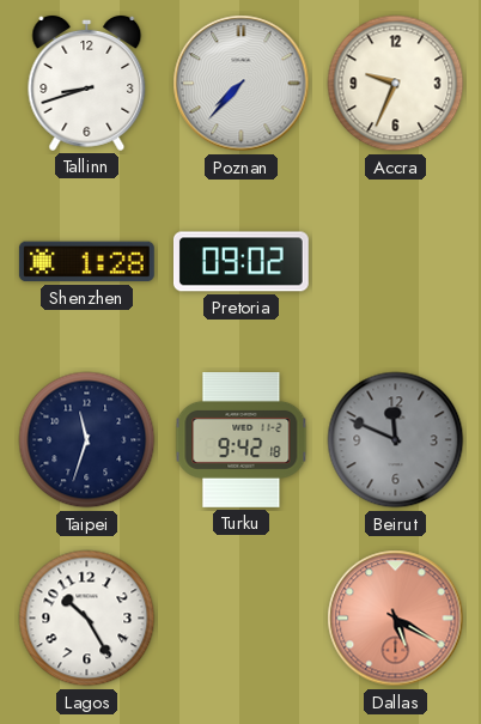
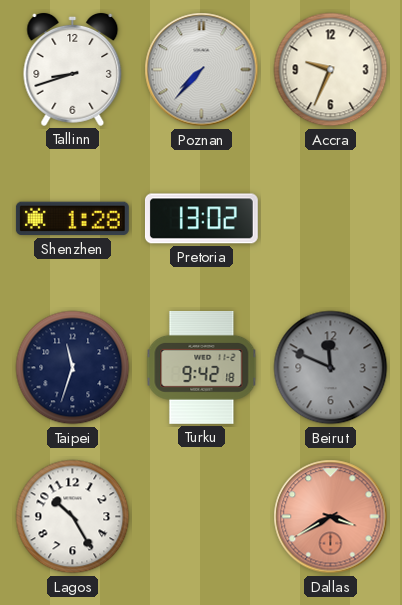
Pretoria: 09:02 -> 13:02 (201, 219)
Dallas: 5:20 -> 3:40 (331, 517)
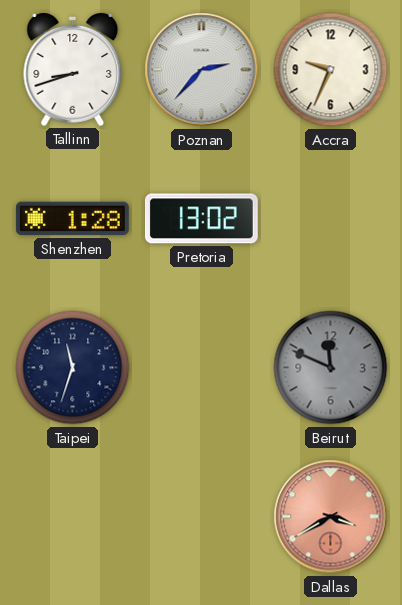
Poznan: 7:37 -> 2:37 (202, 70)
Turku: 9:42 -> none (202, 367)
Lagos: 10:25 -> none (73, 517)
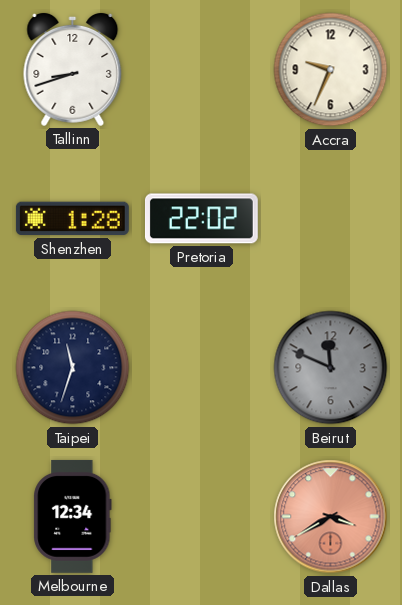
Poznan: 2:37 -> none (202, 70)
Pretoria: 13:02 -> 22:02 (201, 219)
Melbourne: none -> 12:34 (73, 516)
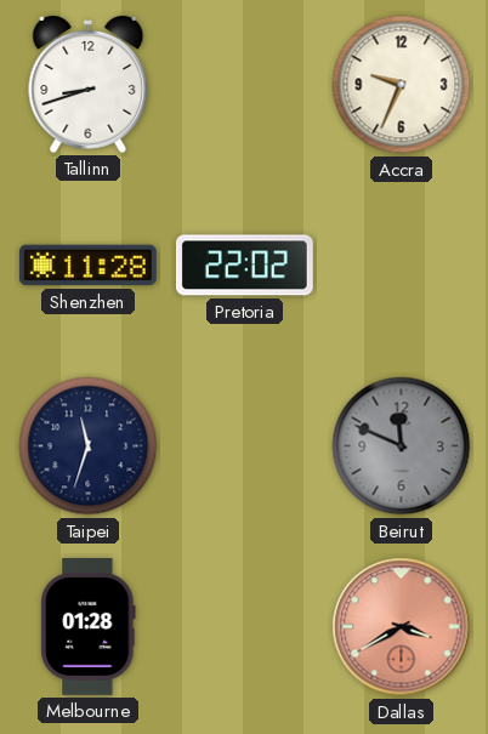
Shenzhen: 1:28 -> 11:28 (87, 266)
Melbourne: 12:34 -> 01:28 (89, 626)
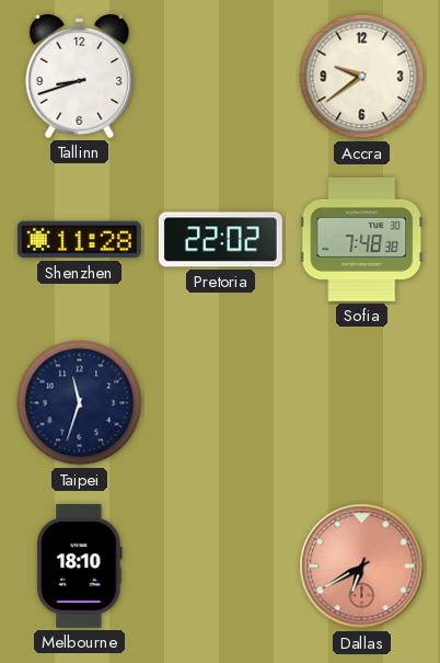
Accra: 9:34 -> 9:39 (362, 77)
Sofia: none -> 7:48 (362, 239)
Beirut: 11:49 -> none (402, 446)
Melbourne: 01:28 -> 18:10 (80, 565)
Dallas: 3:40 -> 6:40 (362, 567)
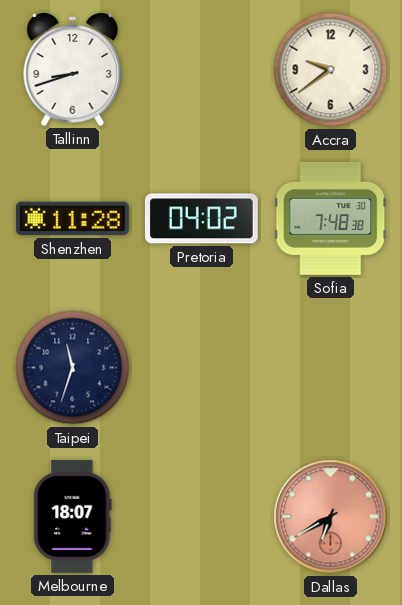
Pretoria: 22:02 -> 04:02 (201, 219)
Melbourne: 18:10 -> 18:07 (73, 516)
